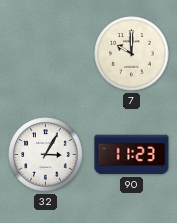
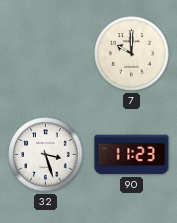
32: 3:05 -> 3:27 (46, 155)
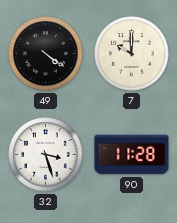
49: none -> 4:21 (46, 54)
90: 11:23 -> 11:28 (132, 155)
